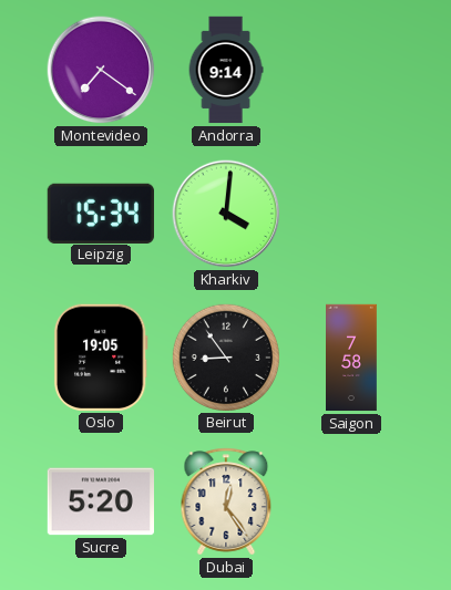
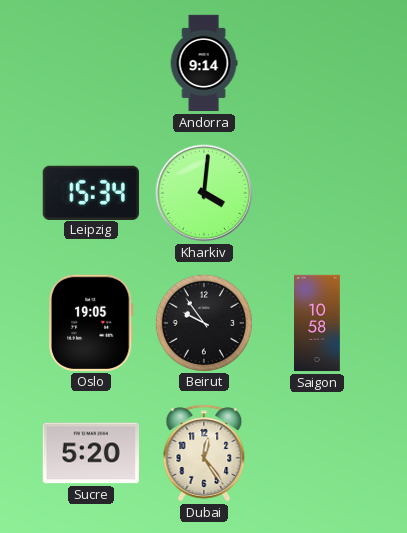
Montevideo: 7:21 -> none (101, 70)
Beirut: 8:54 -> 9:54 (203, 322)
Saigon: 7:58 -> 10:58 (317, 323)
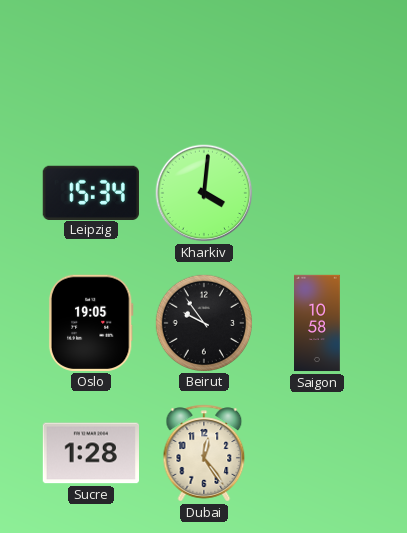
Andorra: 9:14 -> none (204, 63)
Sucre: 5:20 -> 1:28 (90, 453)
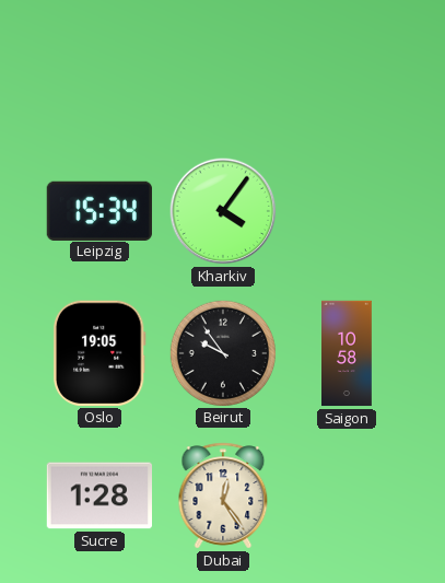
Kharkiv: 4:01 -> 4:06 (223, 211)
